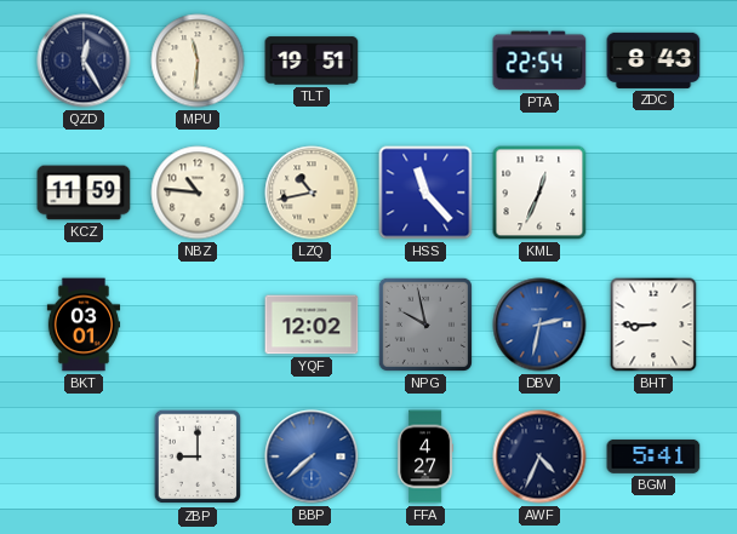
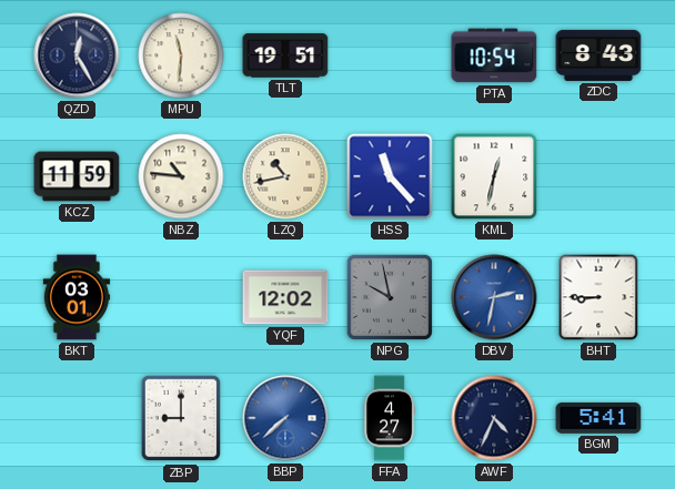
PTA: 22:54 -> 10:54 (494, 55)
KML: 12:34 -> 12:32 (494, 176)
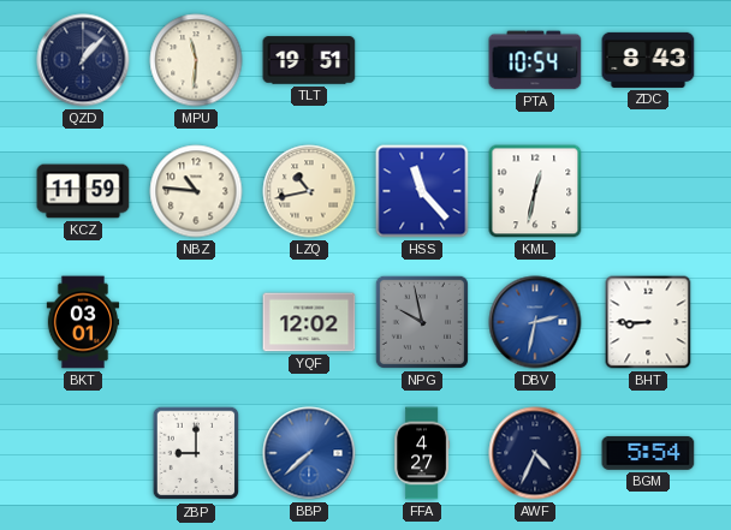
QZD: 12:25 -> 1:07 (83, 60)
BGM: 5:41 -> 5:54 (648, 453)
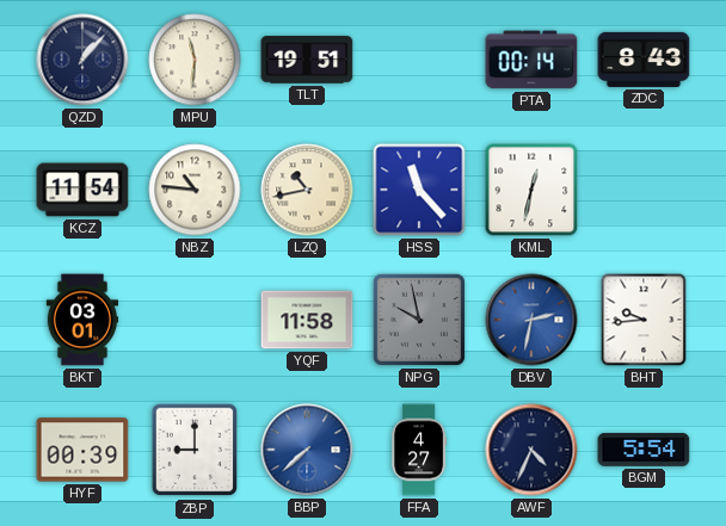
PTA: 10:54 -> 00:14 (531, 60)
KCZ: 11:59 -> 11:54 (82, 190)
YQF: 12:02 -> 11:58 (307, 320)
BHT: 8:45 -> 9:44 (644, 320)
HYF: none -> 00:39 (82, 450)
